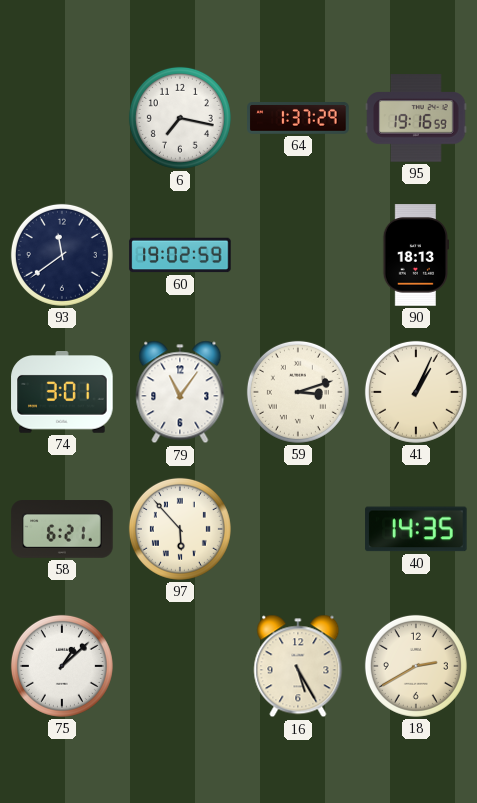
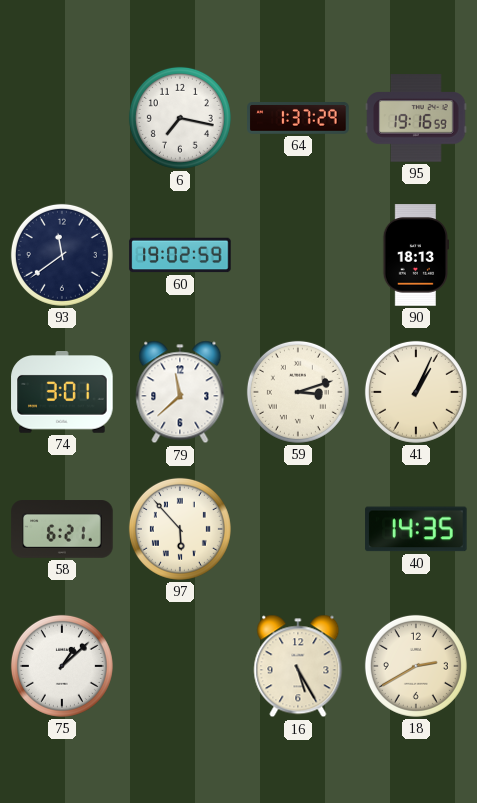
79: 11:06 -> 11:38 (180, 392)
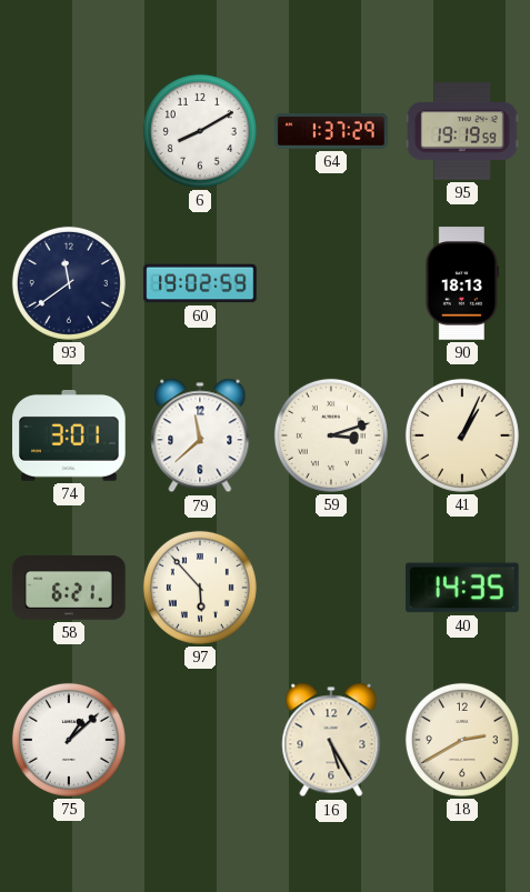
6: 7:17 -> 8:10 (200, 131)
95: 19:16 -> 19:19 (462, 131)
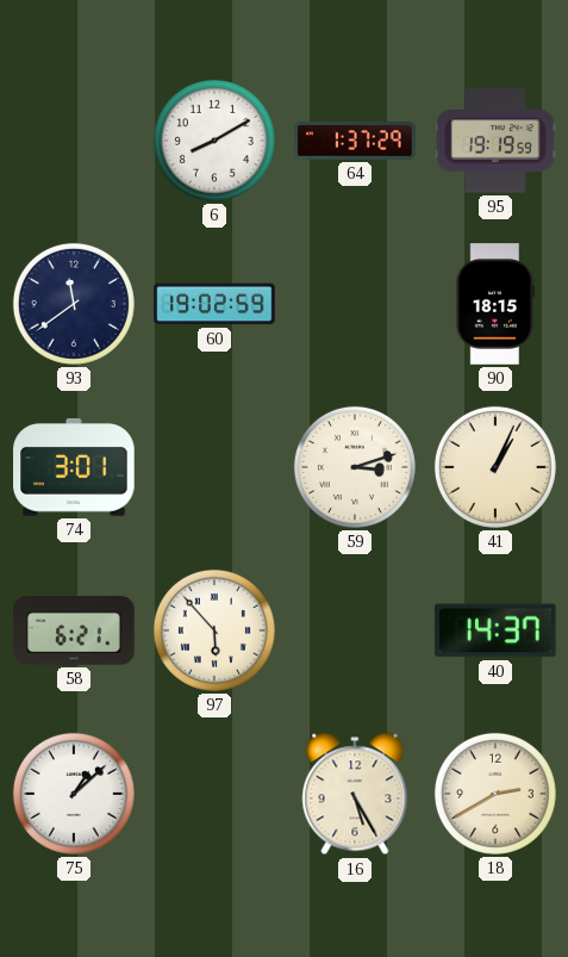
90: 18:13 -> 18:15 (494, 304)
79: 11:38 -> none (200, 435)
40: 14:35 -> 14:37 (495, 630)
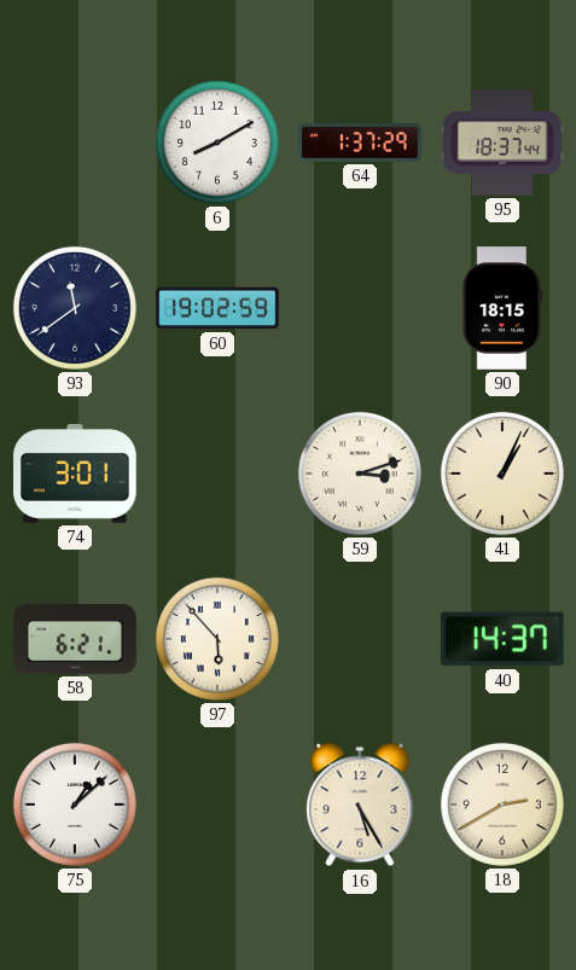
95: 19:19 -> 18:37 (502, 143)
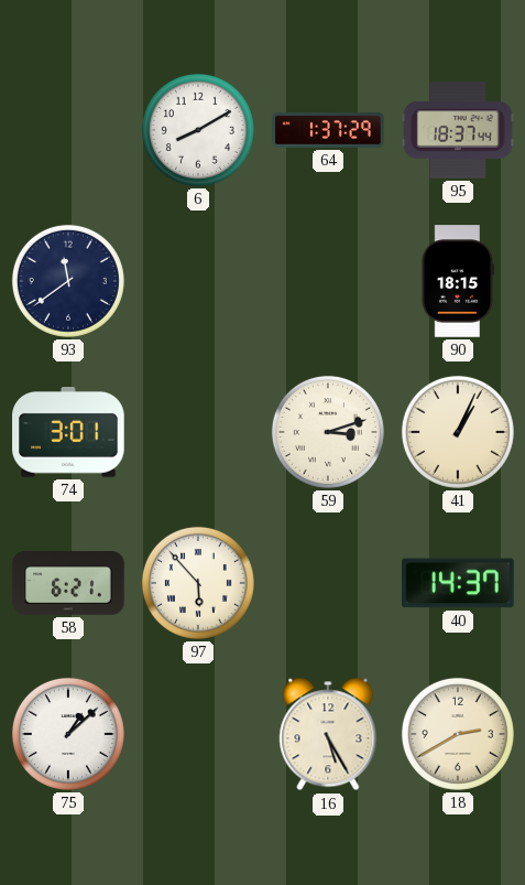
60: 19:02 -> none (217, 308)
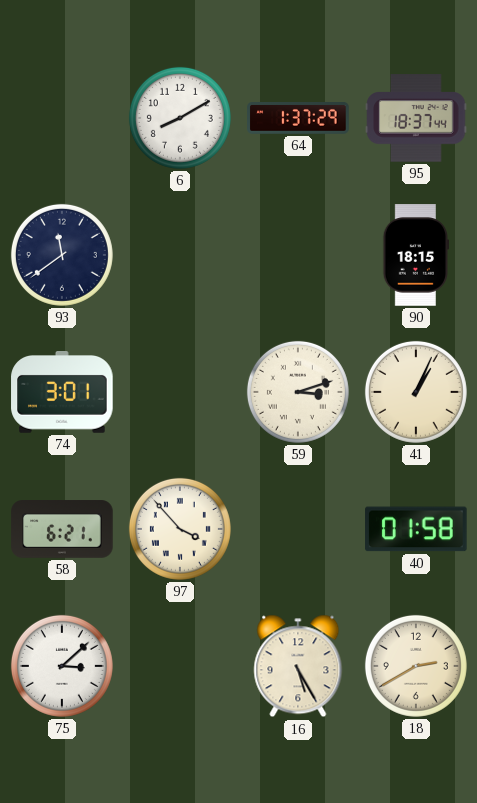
97: 5:53 -> 3:53 (180, 529)
40: 14:37 -> 01:58 (416, 529)
75: 1:08 -> 3:08 (62, 666)
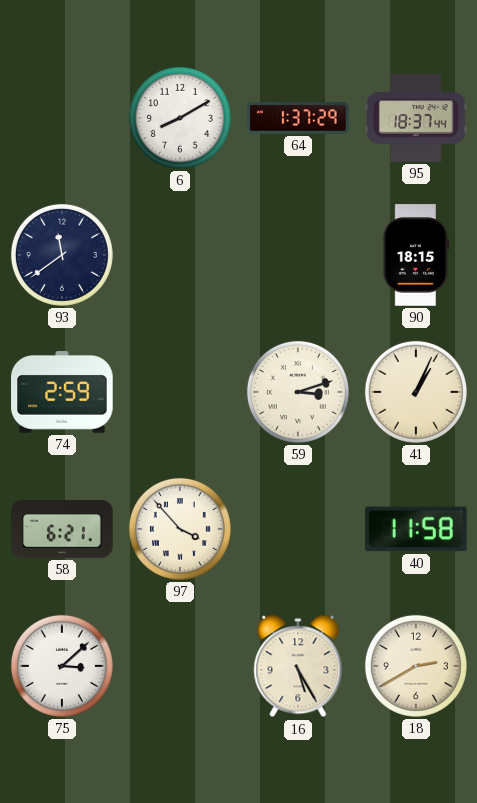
74: 3:01 -> 2:59 (62, 393)
40: 01:58 -> 11:58 (416, 529)
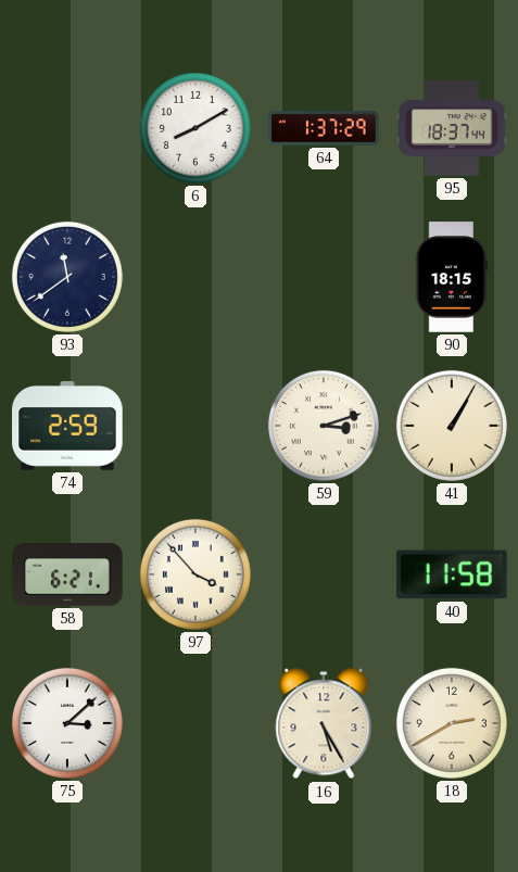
41: 1:04 -> 1:05 (452, 426)
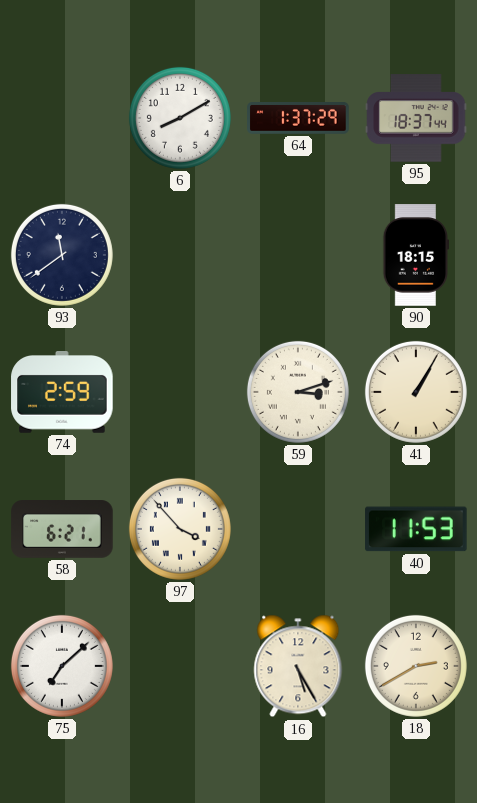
40: 11:58 -> 11:53 (416, 529)
75: 3:08 -> 7:08 (62, 666)
